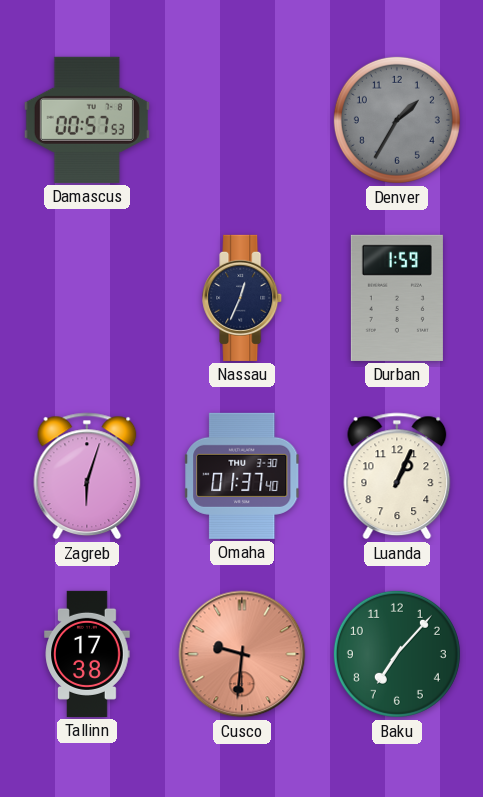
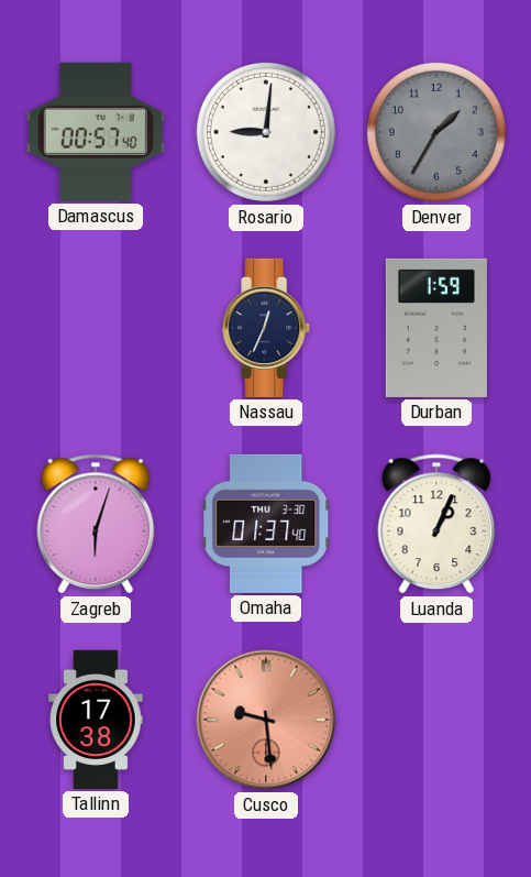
Damascus: 00:57:53 -> 00:57:40 (96, 132)
Rosario: none -> 9:01 (266, 132)
Cusco: 9:31 -> 9:29 (266, 720)
Baku: 7:07 -> none (397, 654)
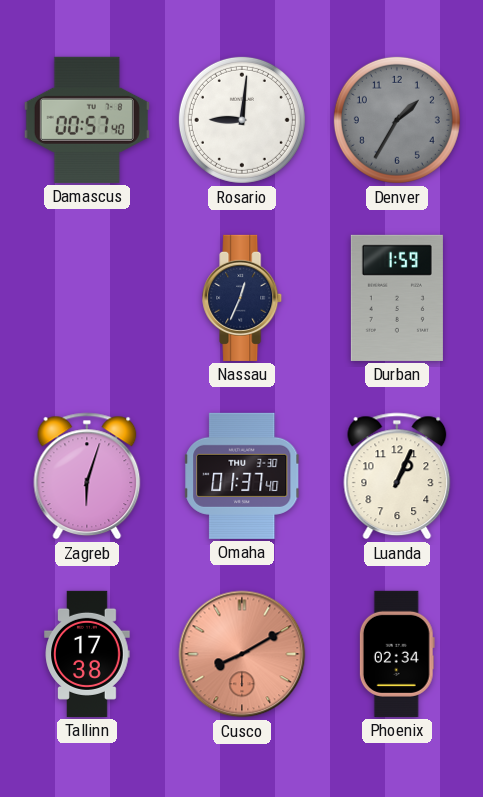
Cusco: 9:29 -> 8:10 (242, 654)
Phoenix: none -> 02:34 (397, 654)
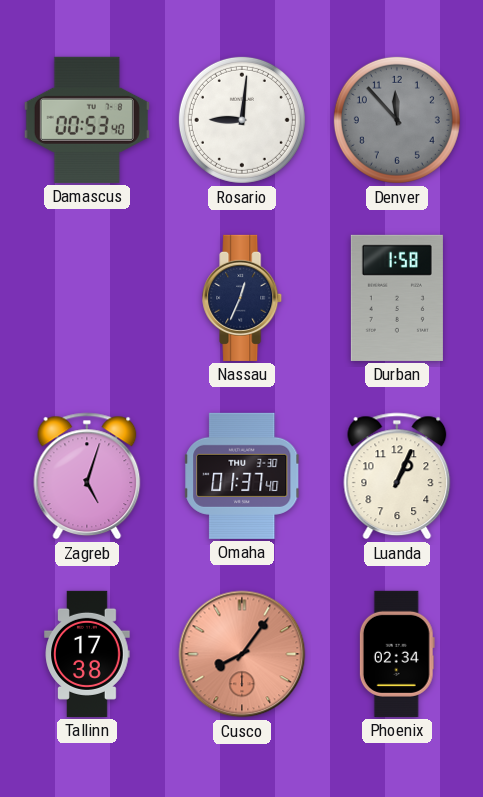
Damascus: 00:57 -> 00:53 (87, 120)
Denver: 1:35 -> 11:53 (397, 120)
Durban: 1:59 -> 1:58 (397, 298)
Zagreb: 6:03 -> 5:03 (87, 476)
Cusco: 8:10 -> 8:06 (242, 654)
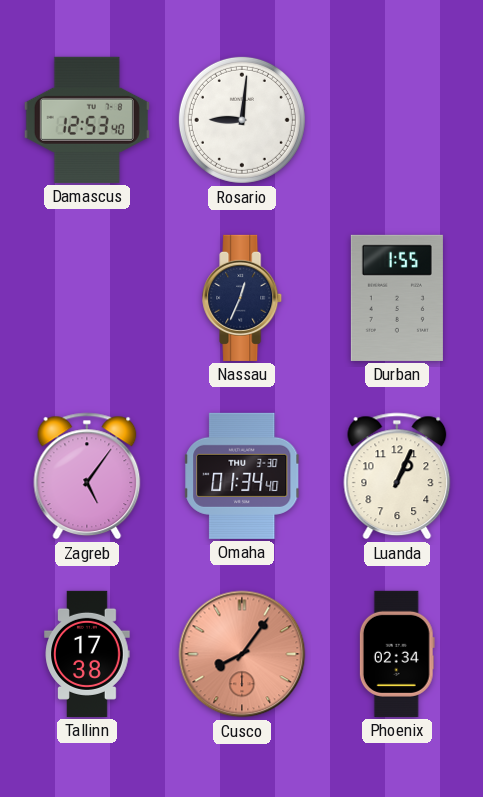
Damascus: 00:53 -> 12:53 (87, 120)
Denver: 11:53 -> none (397, 120)
Durban: 1:58 -> 1:55 (397, 298)
Zagreb: 5:03 -> 5:06 (87, 476)
Omaha: 01:37 -> 01:34 (243, 476)
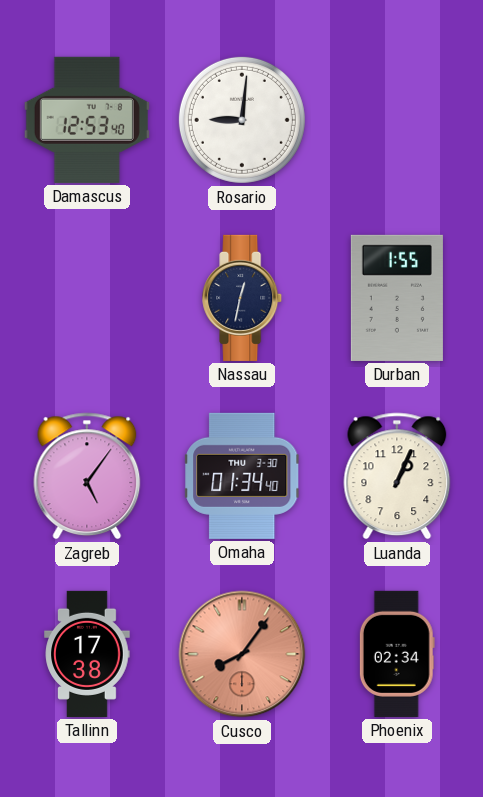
Nassau: 12:34 -> 12:32 (243, 298)
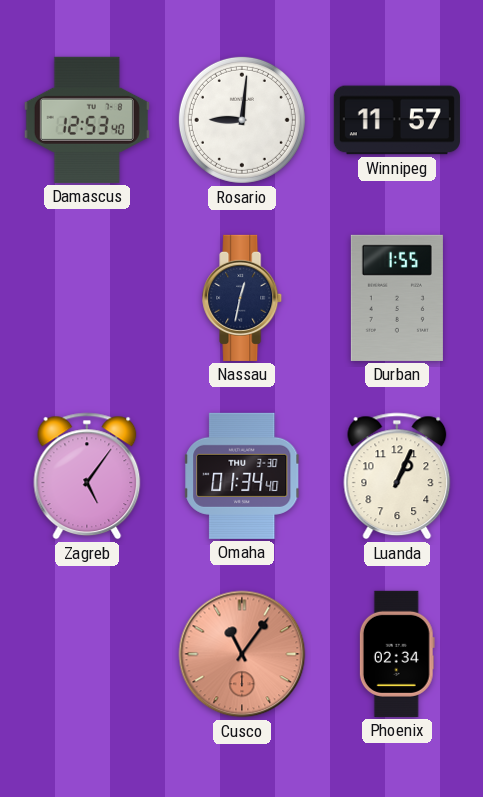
Winnipeg: none -> 11:57 (397, 120)
Tallinn: 17:38 -> none (87, 654)
Cusco: 8:06 -> 11:06 (242, 654)
